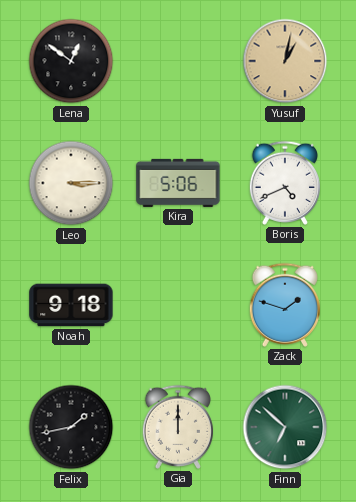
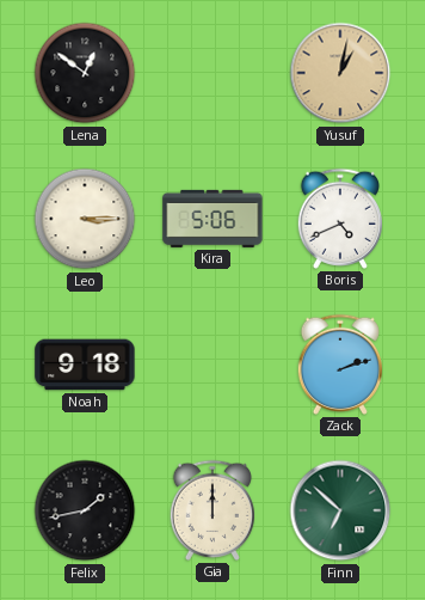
Zack: 1:48 -> 2:12 (339, 365)
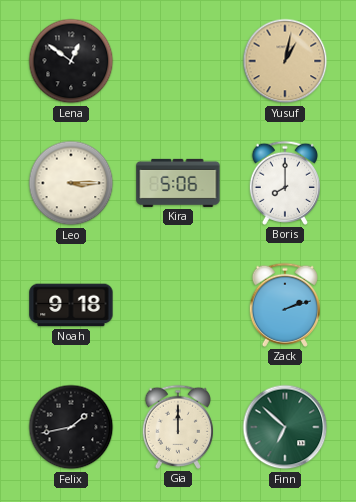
Boris: 4:41 -> 8:00 (284, 183)
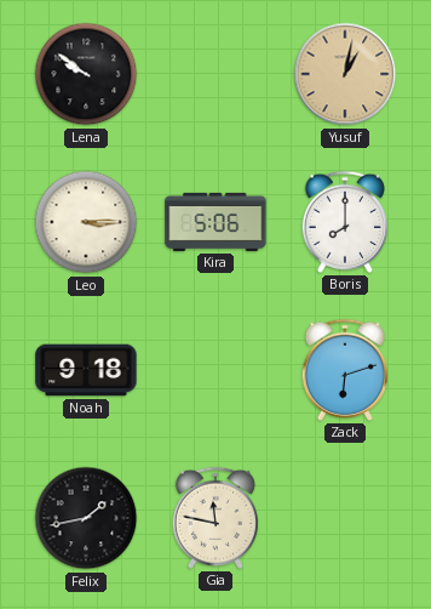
Lena: 12:51 -> 9:51 (86, 74)
Zack: 2:12 -> 6:12 (344, 370)
Gia: 12:00 -> 11:47 (214, 518)
Finn: 6:52 -> none (285, 427)
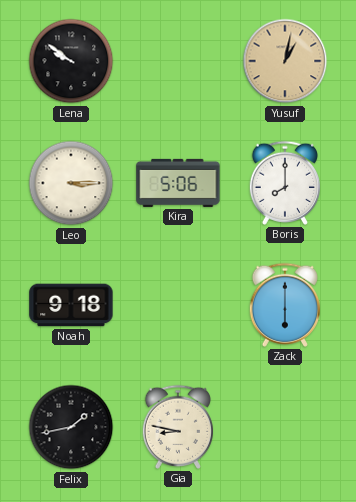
Zack: 6:12 -> 6:00 (284, 305)
Gia: 11:47 -> 8:47 (177, 427)
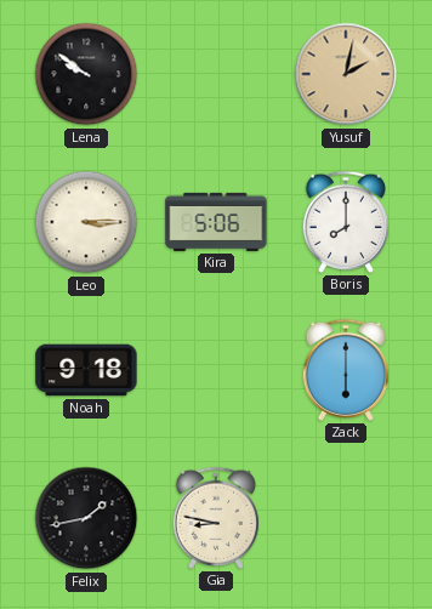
Yusuf: 1:02 -> 2:02 (346, 74)
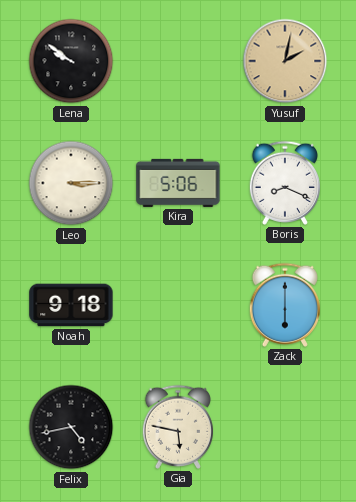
Boris: 8:00 -> 8:19 (284, 183)
Felix: 1:43 -> 4:43 (71, 427)
Gia: 8:47 -> 5:47 (177, 427)
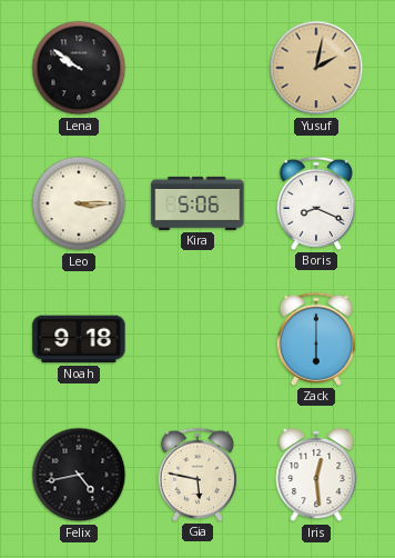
Iris: none -> 12:29 (316, 476)
